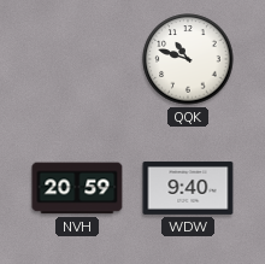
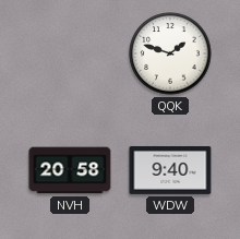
QQK: 10:48 -> 1:48 (170, 53)
NVH: 20:59 -> 20:58 (70, 170)
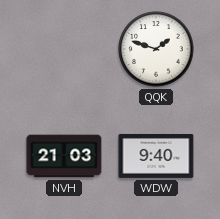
NVH: 20:58 -> 21:03 (64, 156)
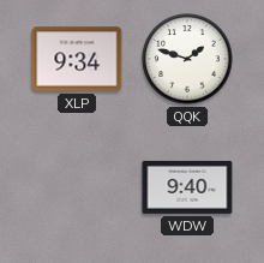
XLP: none -> 9:34 (77, 59)
NVH: 21:03 -> none (64, 156)
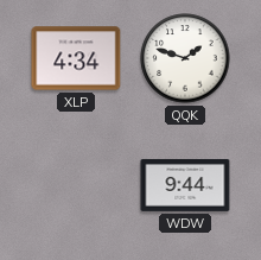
XLP: 9:34 -> 4:34 (76, 58)
WDW: 9:40 -> 9:44 (185, 185)
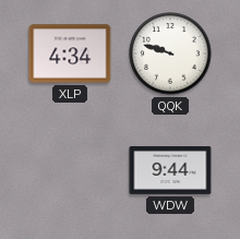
QQK: 1:48 -> 9:48 (170, 53)
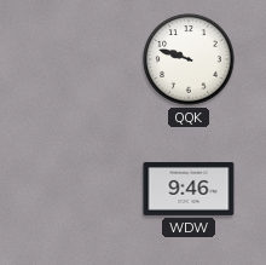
XLP: 4:34 -> none (70, 53)
WDW: 9:44 -> 9:46 (189, 189)
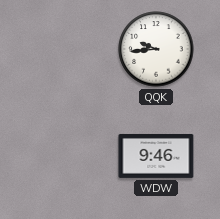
QQK: 9:48 -> 9:44 (156, 49)
